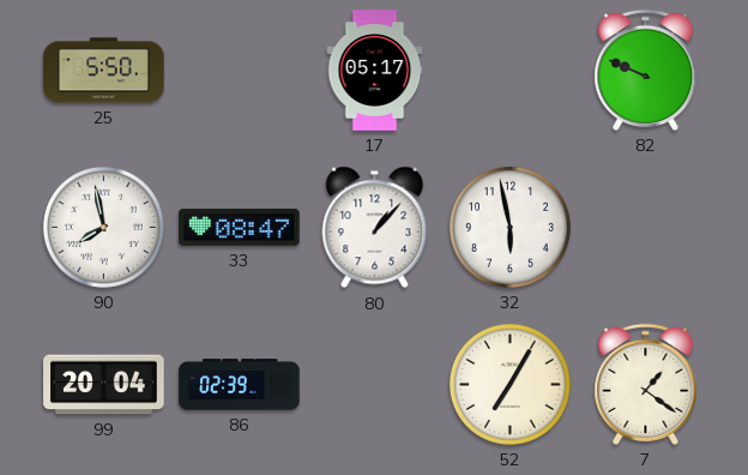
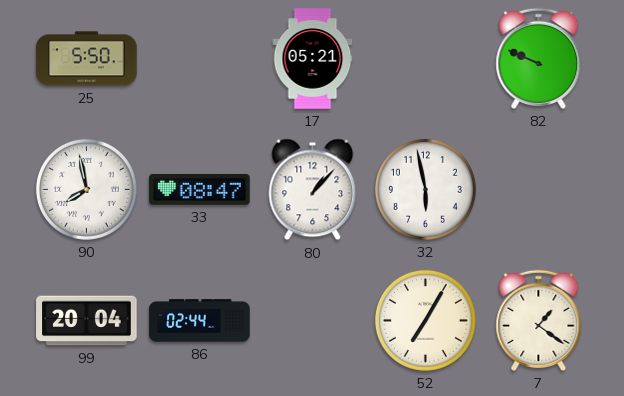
17: 05:17 -> 05:21 (313, 59)
86: 02:39 -> 02:44 (200, 321)
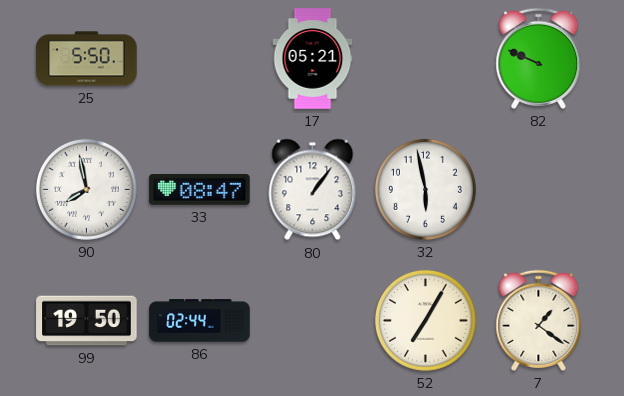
80: 1:07 -> 1:06 (313, 190)
99: 20:04 -> 19:50 (87, 321)
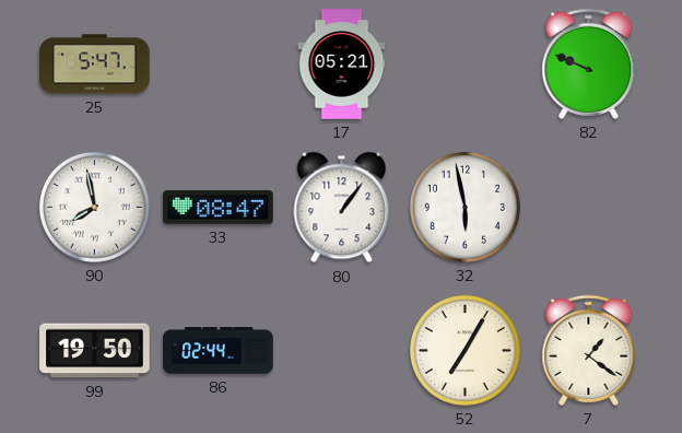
25: 5:50 -> 5:47 (95, 65)
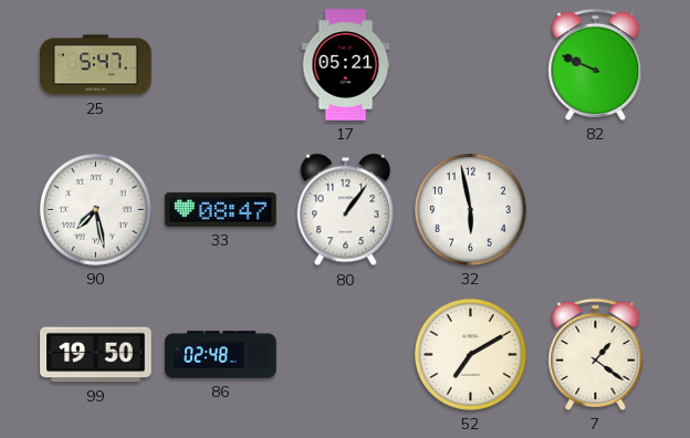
90: 7:58 -> 7:28 (95, 209)
86: 02:44 -> 02:48 (221, 355)
52: 7:05 -> 7:10 (470, 354)
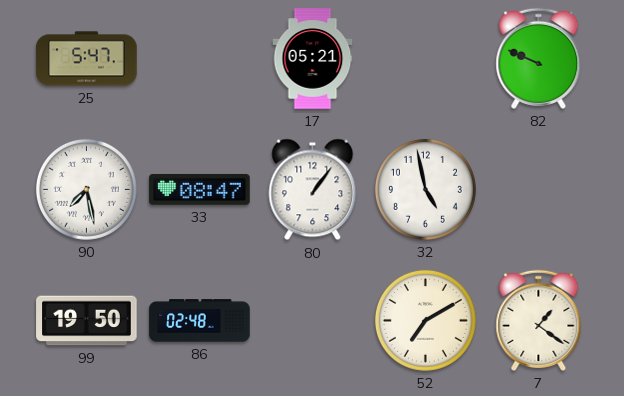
32: 5:58 -> 4:58 (425, 189)
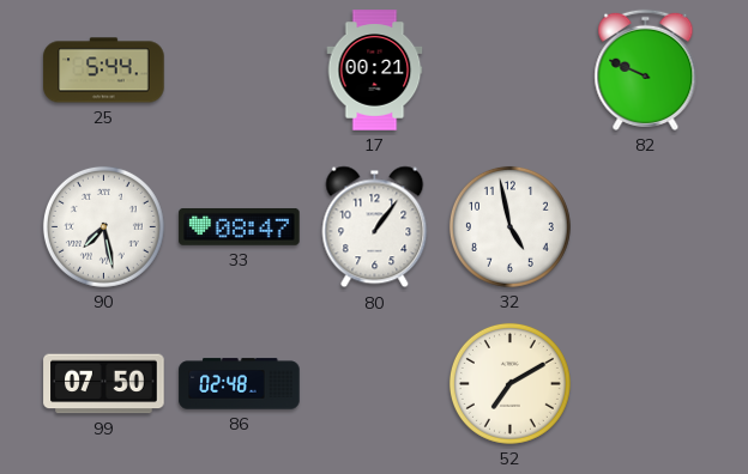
25: 5:47 -> 5:44 (104, 71)
17: 05:21 -> 00:21 (375, 71)
99: 19:50 -> 07:50 (104, 384)
7: 1:21 -> none (539, 320)
